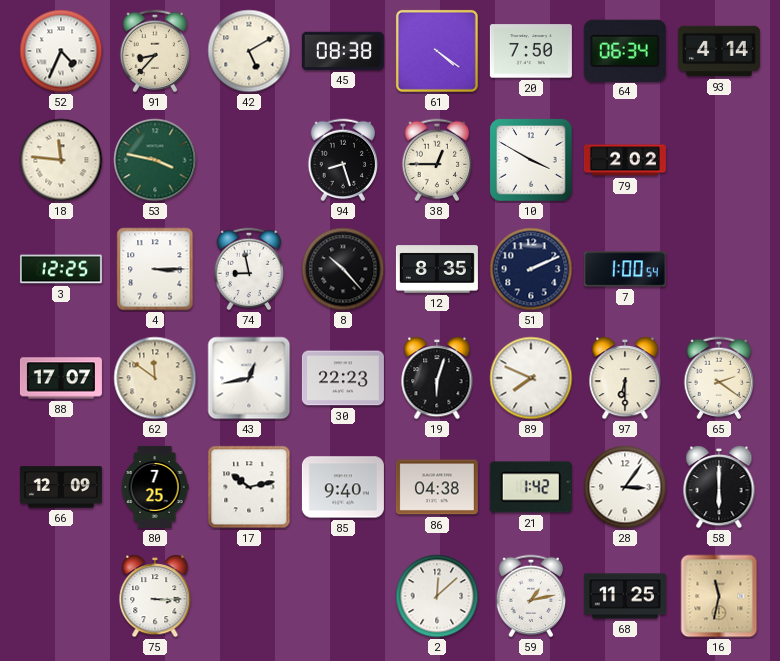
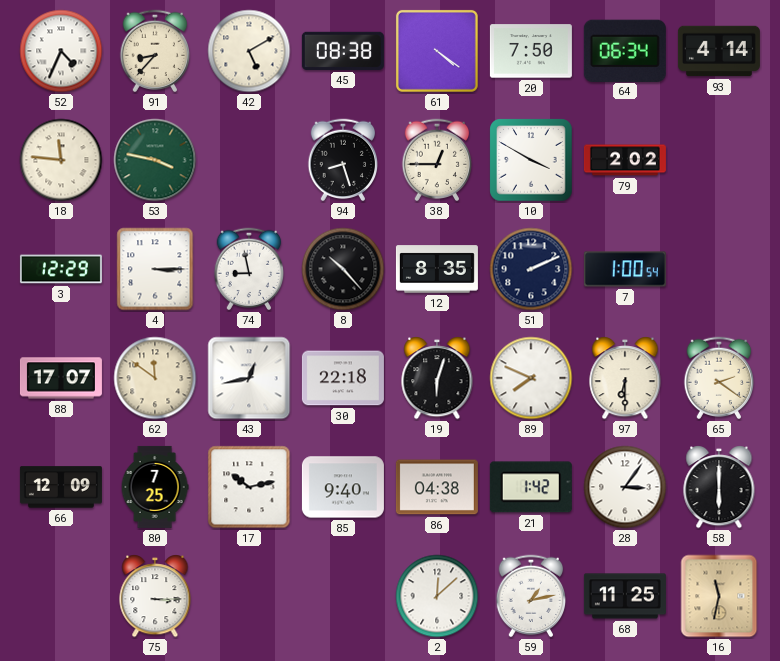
3: 12:25 -> 12:29 (61, 269)
30: 22:23 -> 22:18 (343, 378)
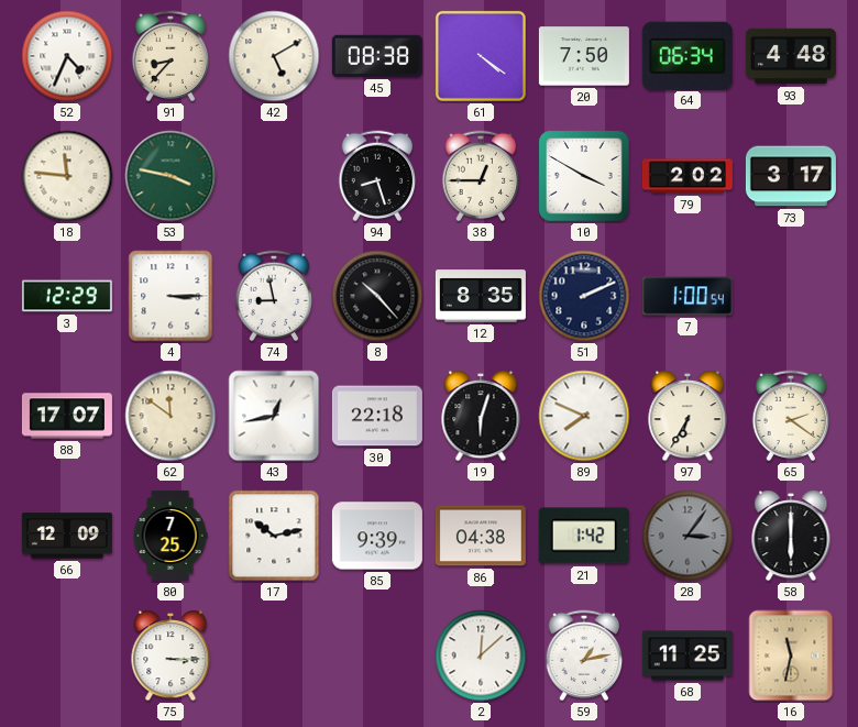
93: 4:14 -> 4:48 (791, 56)
73: none -> 3:17 (791, 176)
97: 6:30 -> 6:35 (687, 416)
85: 9:40 -> 9:39 (377, 536)
28 dial: white -> grey (687, 536)
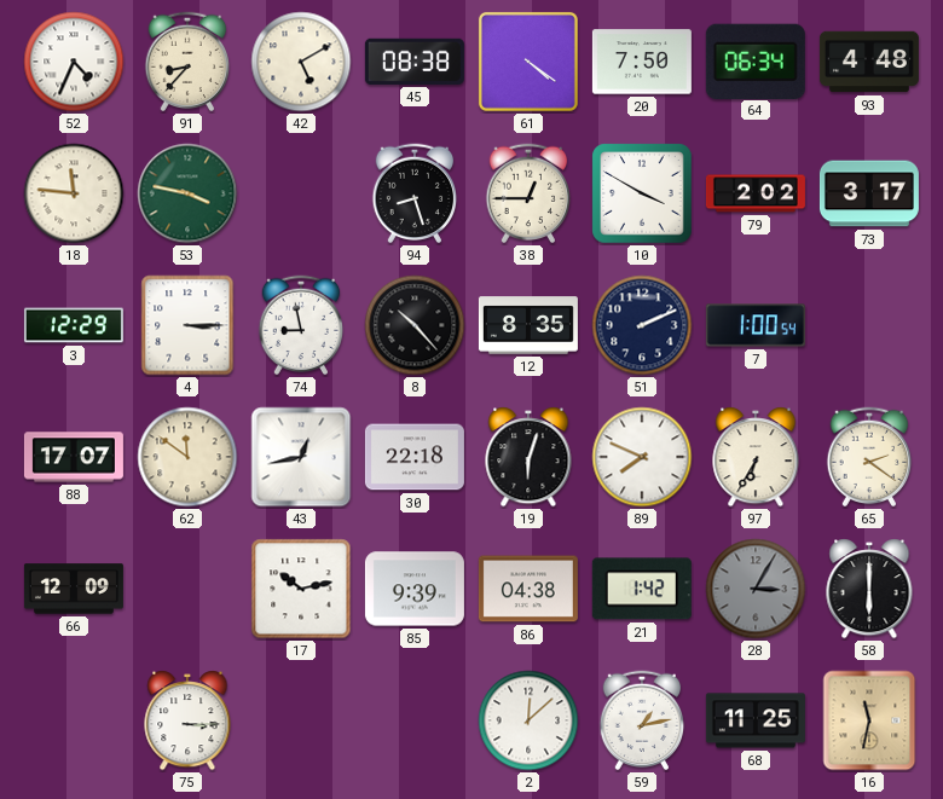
80: 7:25 -> none (170, 536)
28: 3:06 -> 3:05 (756, 589)
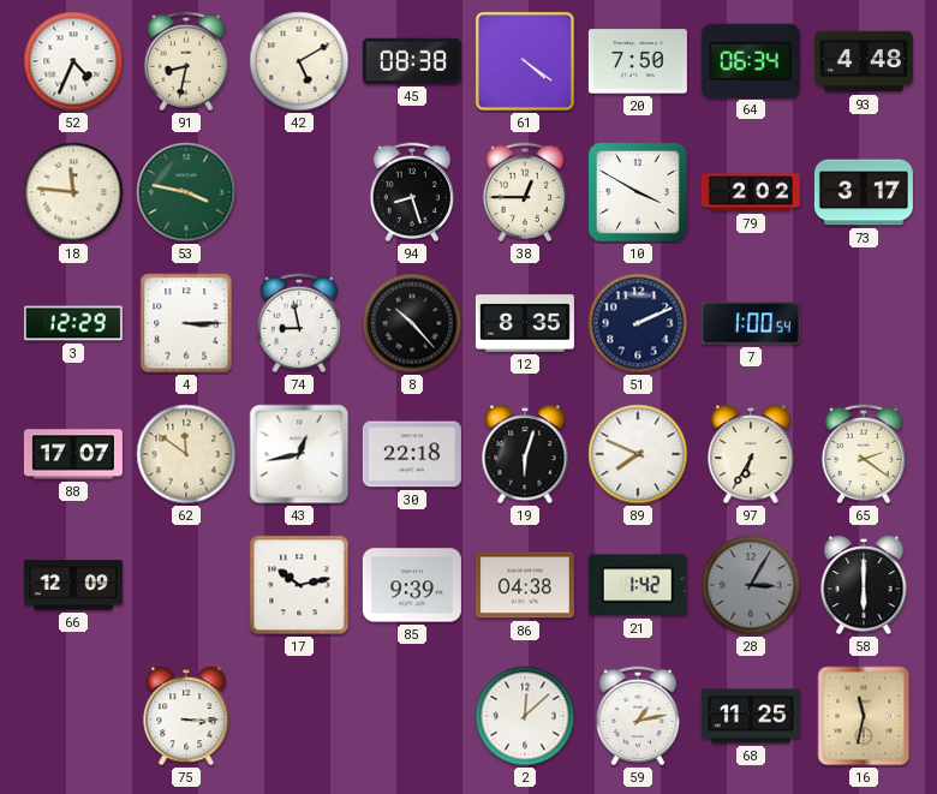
91: 8:37 -> 8:32 (186, 61)
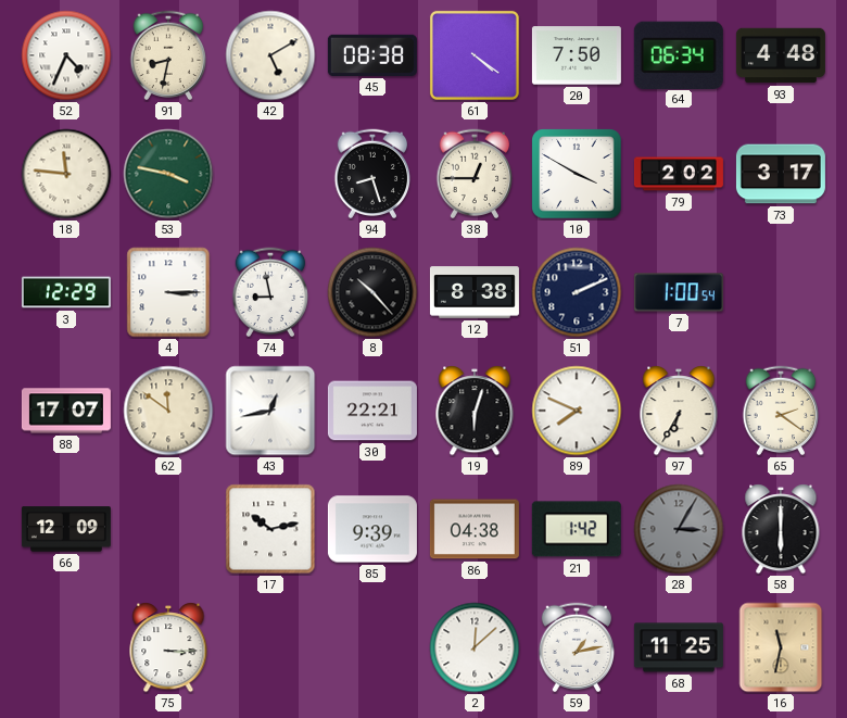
12: 8:35 -> 8:38 (475, 292)
30: 22:18 -> 22:21 (372, 411)
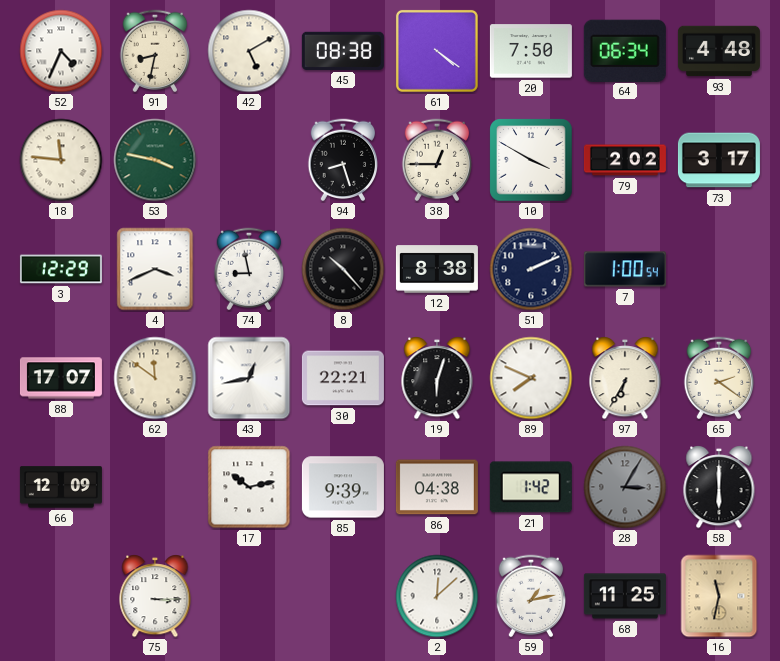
4: 3:15 -> 3:41 (155, 269)
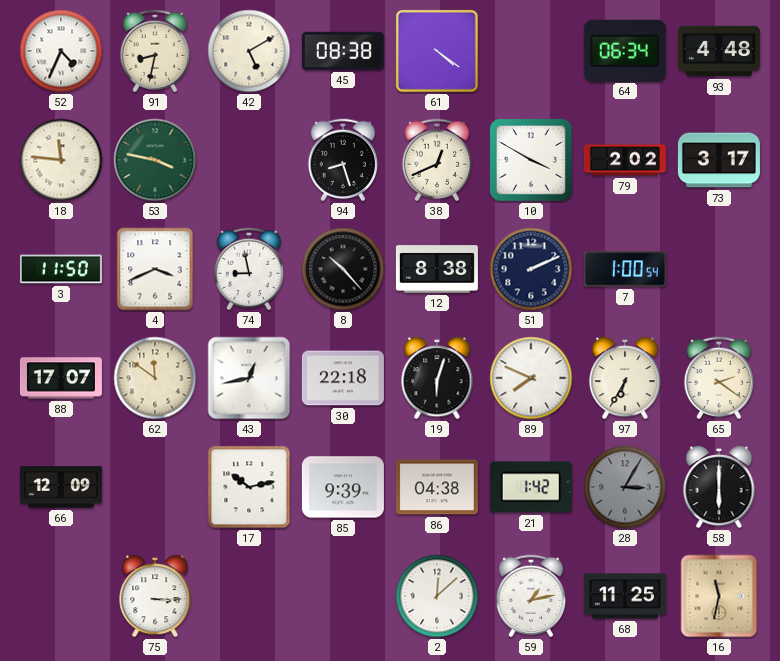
20: 7:50 -> none (531, 51)
38: 12:45 -> 12:41 (437, 160)
3: 12:29 -> 11:50 (61, 269)
30: 22:21 -> 22:18 (343, 378)
